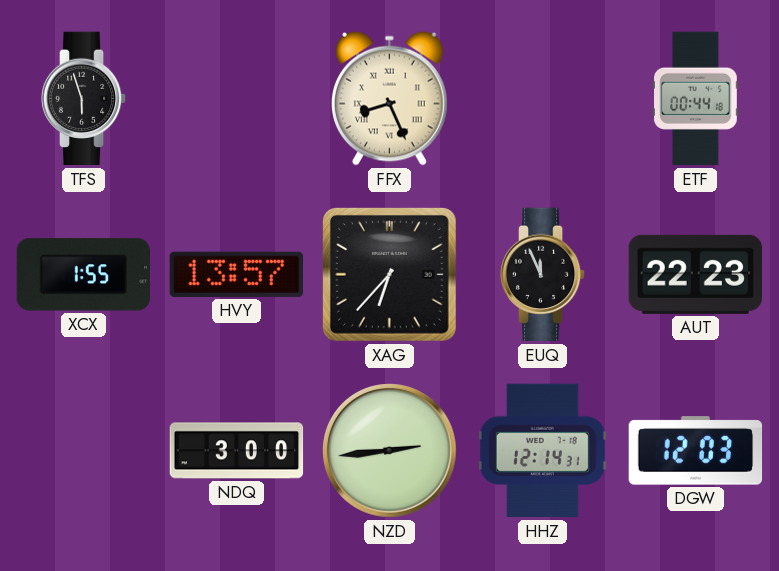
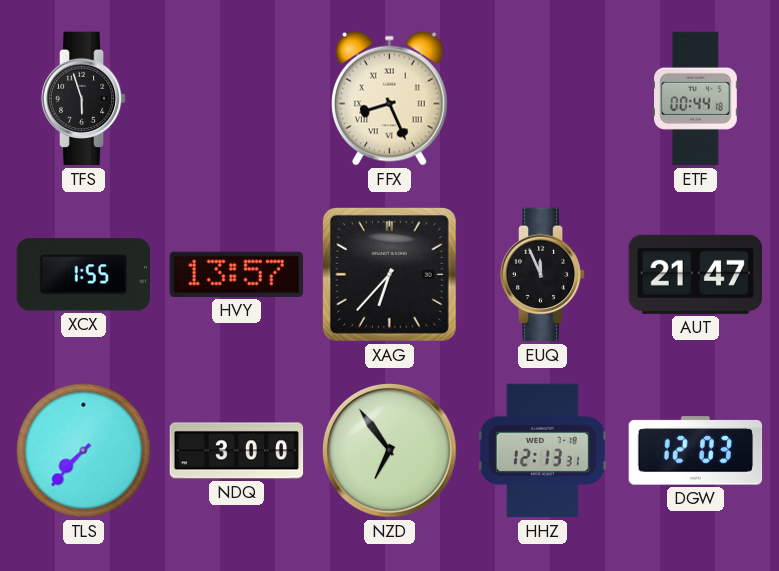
AUT: 22:23 -> 21:47 (695, 274)
TLS: none -> 7:37 (84, 451)
NZD: 2:44 -> 6:54 (390, 451)
HHZ: 12:14 -> 12:13 (542, 451)
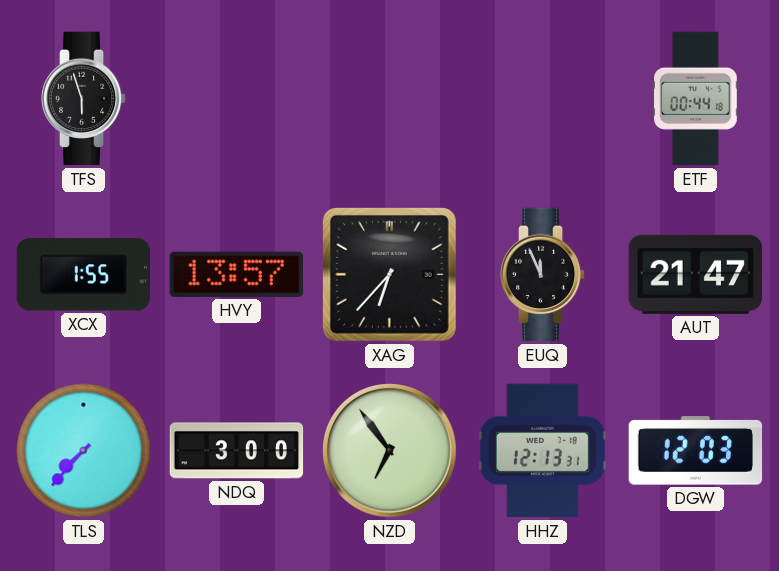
FFX: 8:26 -> none (389, 98)
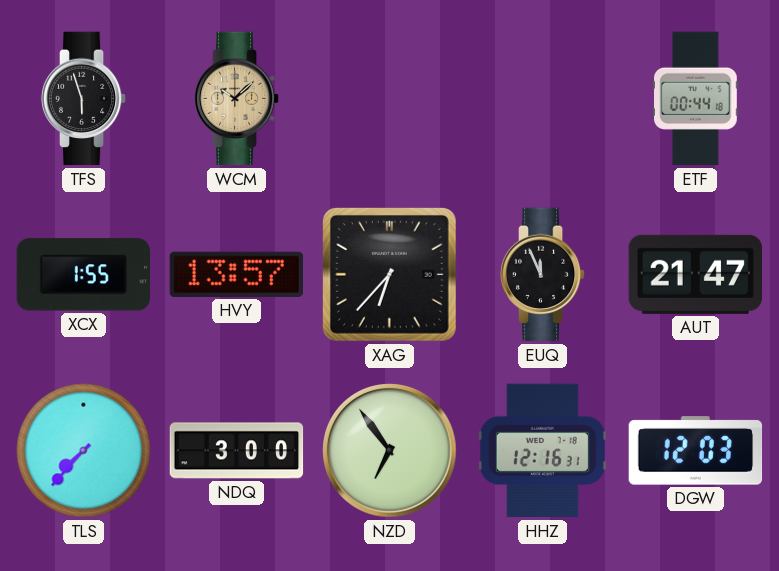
WCM: none -> 10:08 (237, 99)
HHZ: 12:13 -> 12:16 (542, 451)
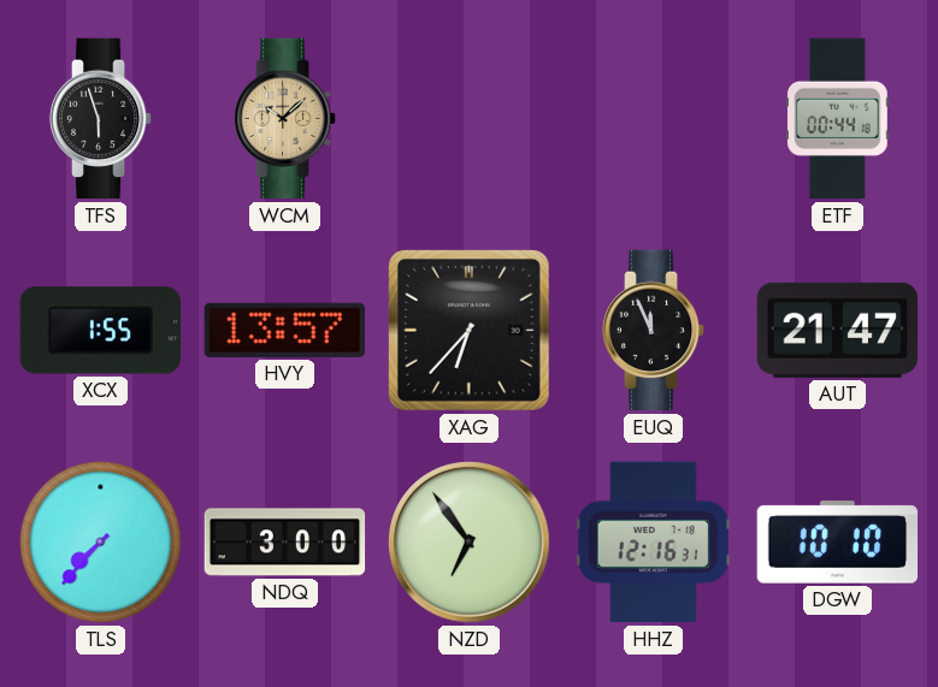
DGW: 12:03 -> 10:10 (838, 543)
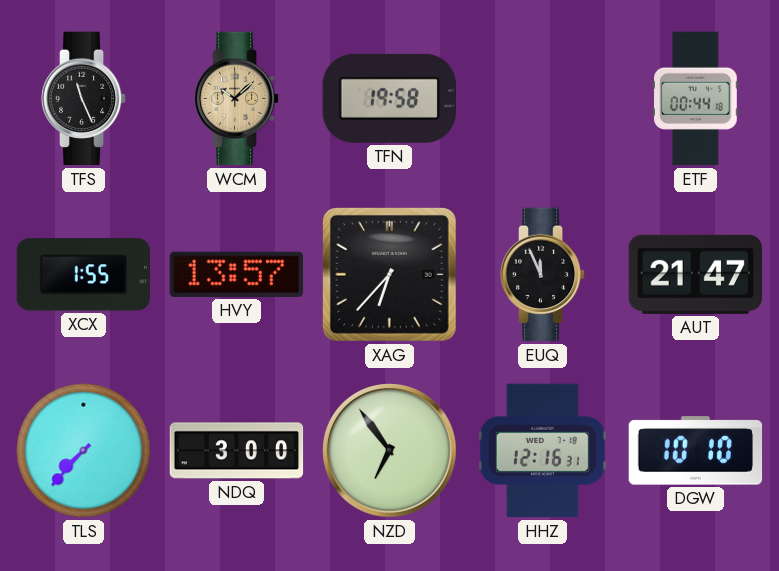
TFS: 5:57 -> 11:26 (84, 99)
TFN: none -> 19:58 (389, 98)
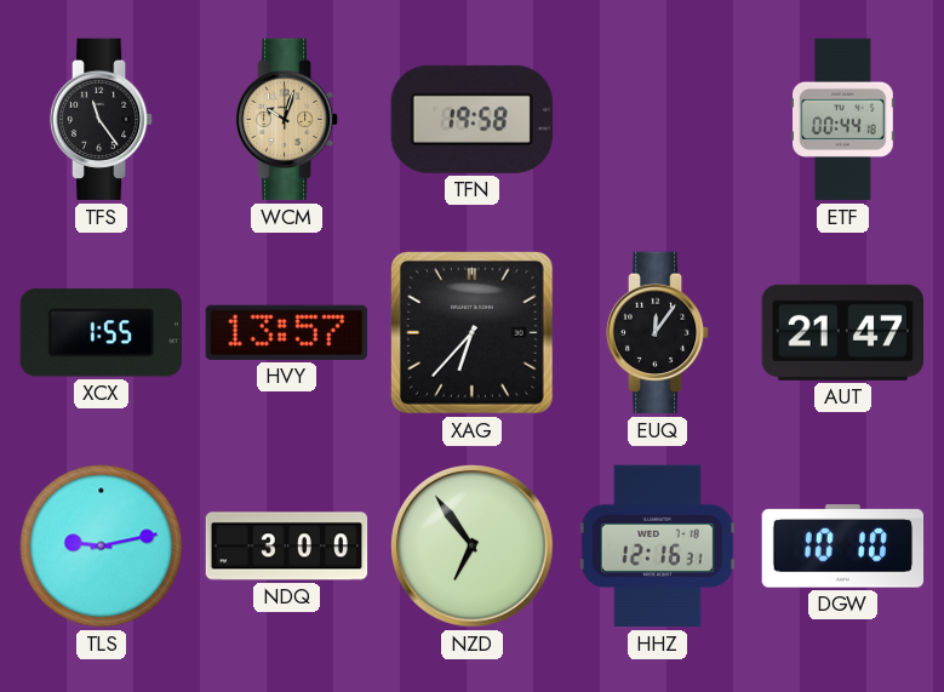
TFS: 11:26 -> 11:24 (102, 120)
WCM: 10:08 -> 10:03 (287, 120)
EUQ: 11:56 -> 12:06 (658, 333)
TLS: 7:37 -> 9:13 (102, 547)
